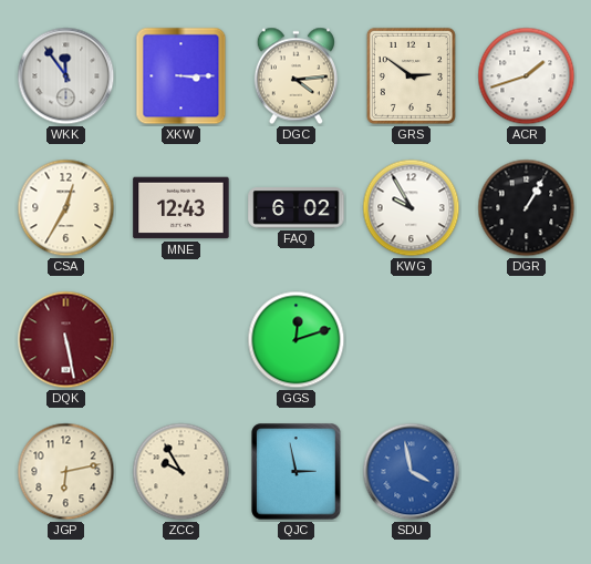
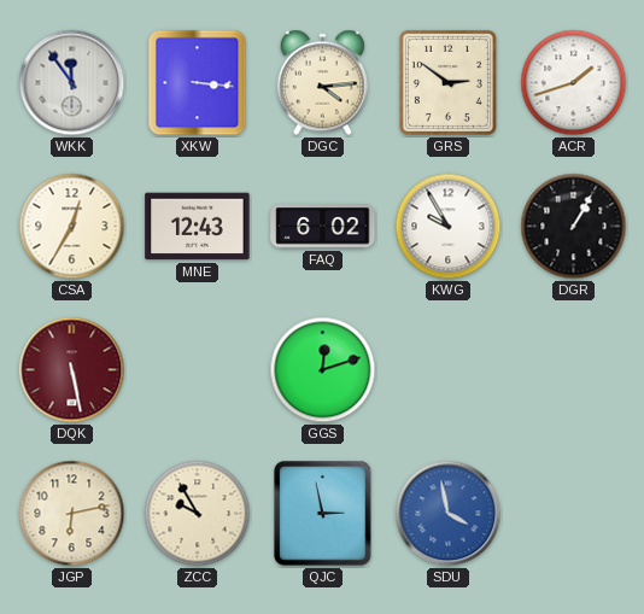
XKW: 3:15 -> 3:16 (198, 83)
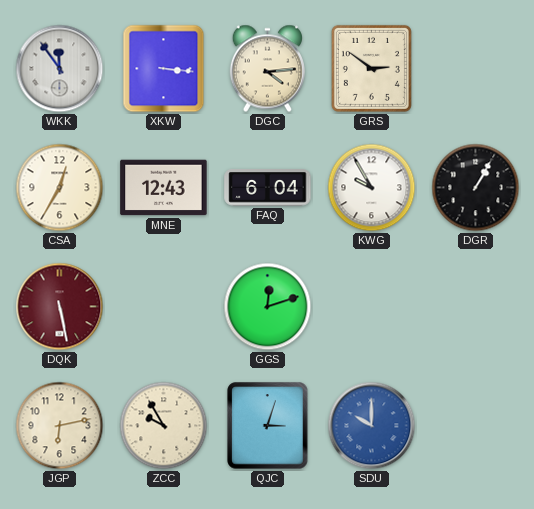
ACR: 1:42 -> none (574, 83)
FAQ: 6:02 -> 6:04 (268, 188)
QJC: 2:58 -> 3:03 (268, 426)
SDU: 3:58 -> 10:00 (372, 426)
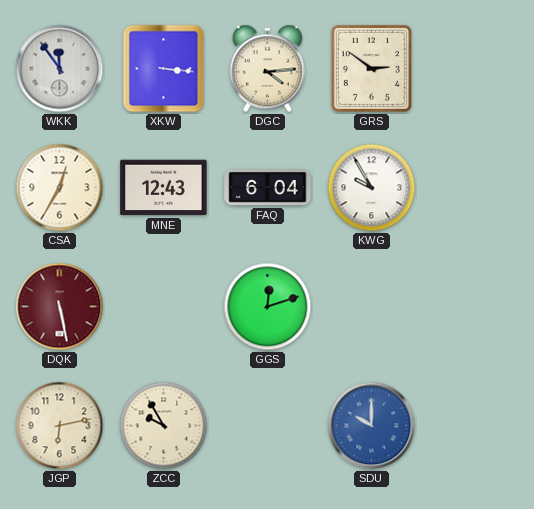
DGR: 1:05 -> none (476, 188)
QJC: 3:03 -> none (268, 426)
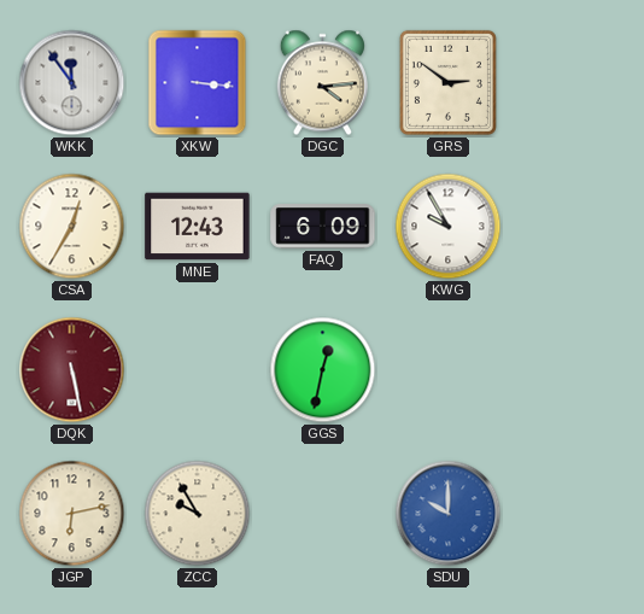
FAQ: 6:04 -> 6:09 (323, 227)
GGS: 12:12 -> 12:32 (323, 370)
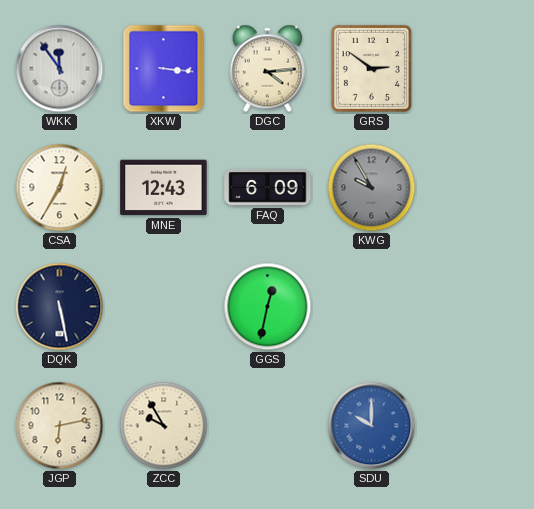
KWG dial: white -> grey (372, 188)
DQK dial: burgundy -> navy (60, 307)
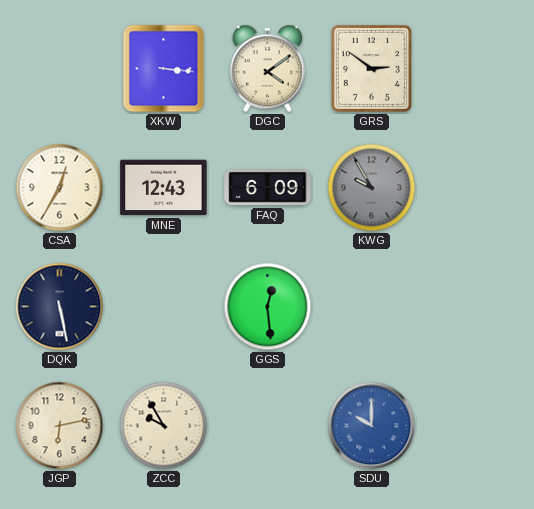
WKK: 11:54 -> none (60, 69)
DGC: 4:14 -> 4:09 (267, 69)
GGS: 12:32 -> 12:29 (268, 307)
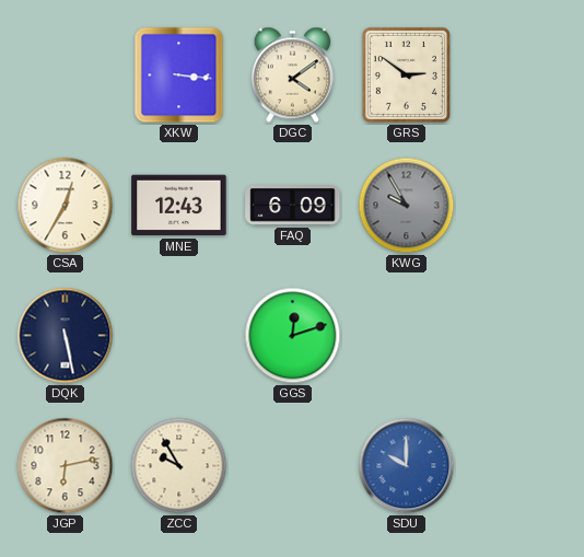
GGS: 12:29 -> 12:12 (293, 336)
